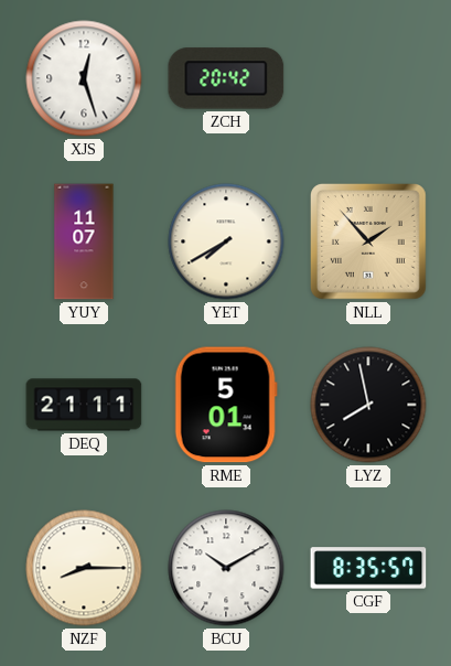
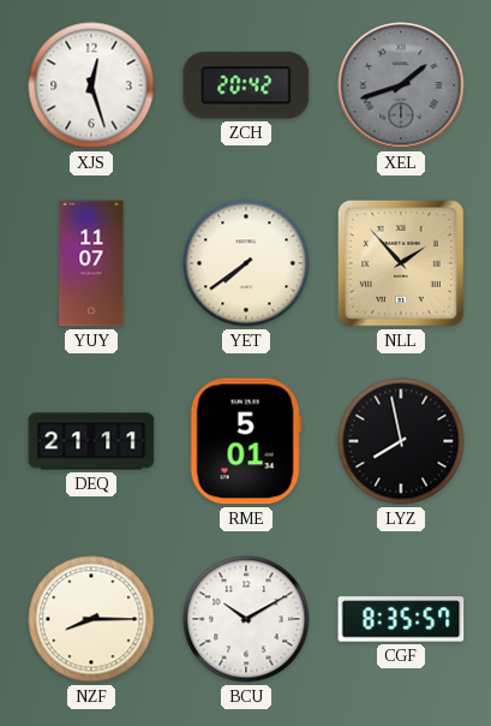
XEL: none -> 1:42 (401, 85)
YET: 7:40 -> 7:39 (246, 263)
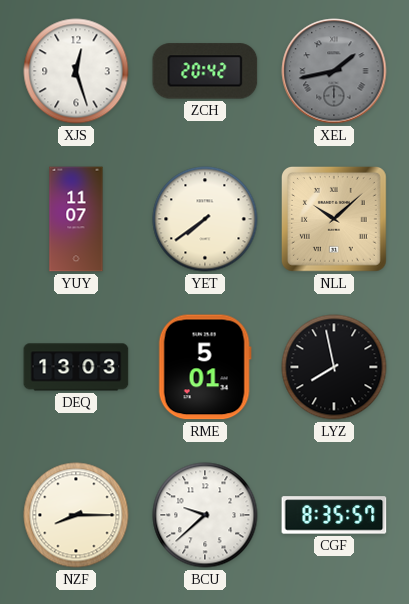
XEL: 1:42 -> 1:43 (334, 71)
NLL: 1:53 -> 10:08 (335, 220)
DEQ: 21:11 -> 13:03 (76, 367)
BCU: 10:10 -> 9:38 (205, 515)
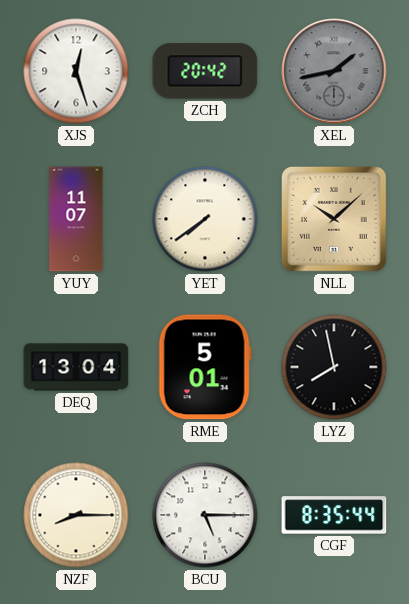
DEQ: 13:03 -> 13:04 (76, 367)
BCU: 9:38 -> 5:15 (205, 515)
CGF: 8:35:57 -> 8:35:44 (334, 515)
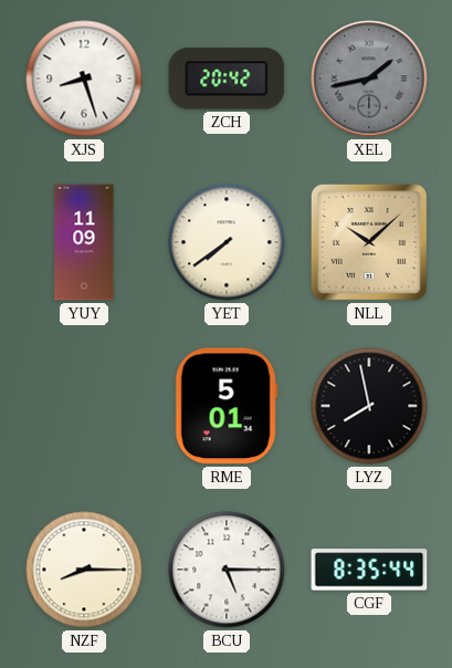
XJS: 12:27 -> 8:27 (84, 79)
YUY: 11:07 -> 11:09 (84, 242)
DEQ: 13:04 -> none (76, 367)
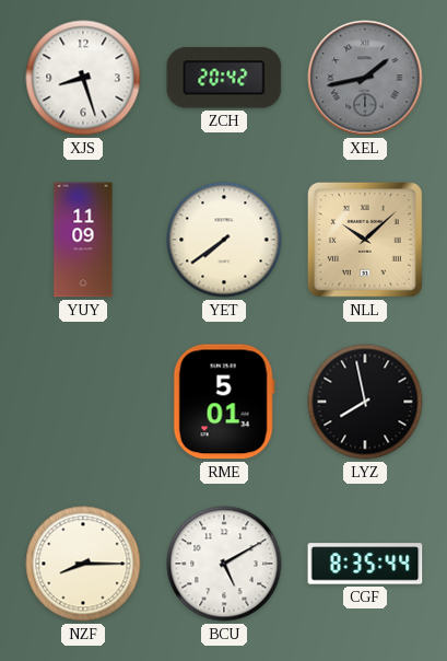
BCU: 5:15 -> 5:10 (224, 564)
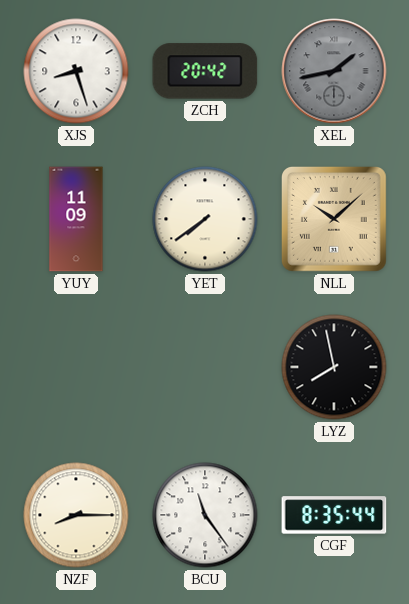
RME: 5:01 -> none (224, 402)
BCU: 5:10 -> 11:24 (205, 515)
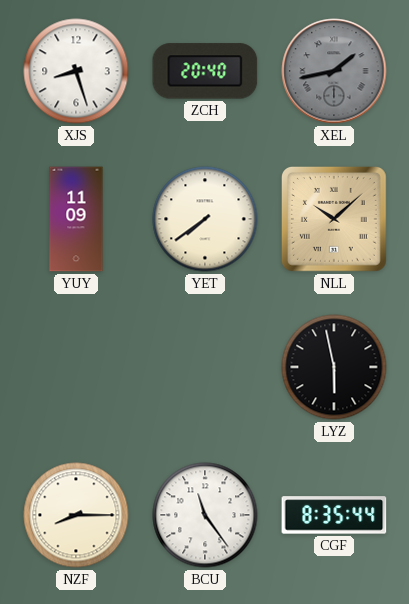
ZCH: 20:42 -> 20:40 (205, 71)
LYZ: 7:58 -> 5:58 (334, 367)
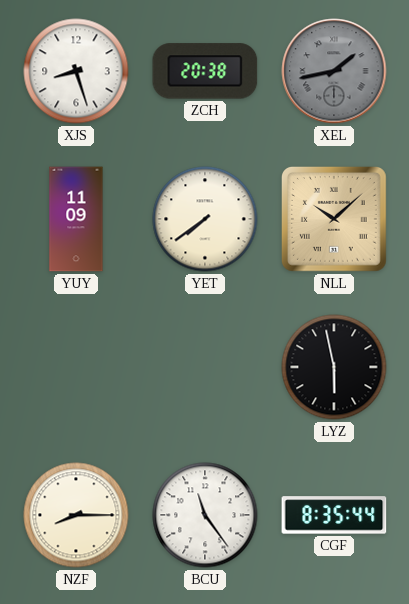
ZCH: 20:40 -> 20:38 (205, 71)
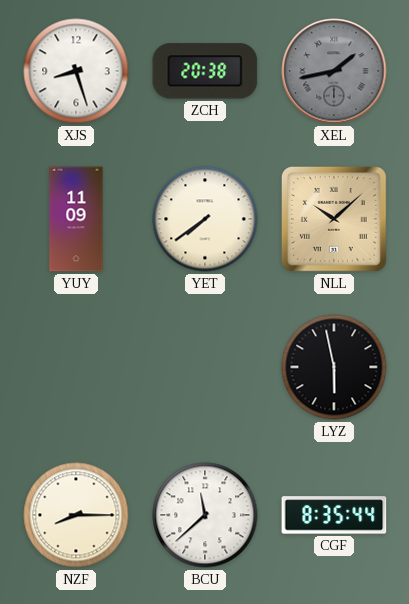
BCU: 11:24 -> 11:38 (205, 515)
